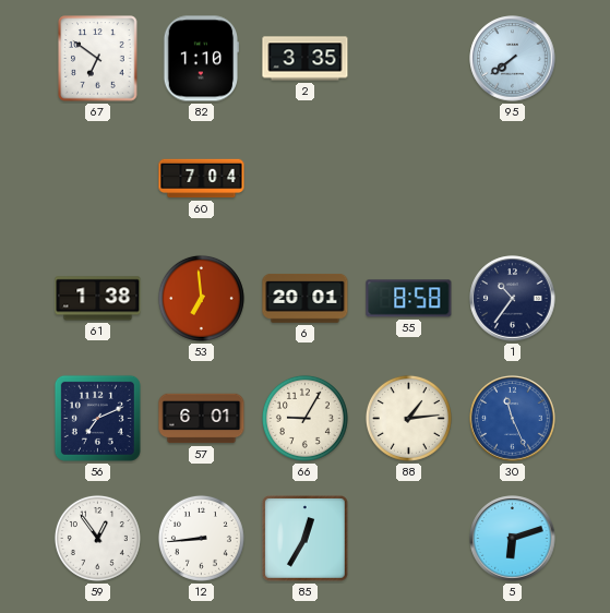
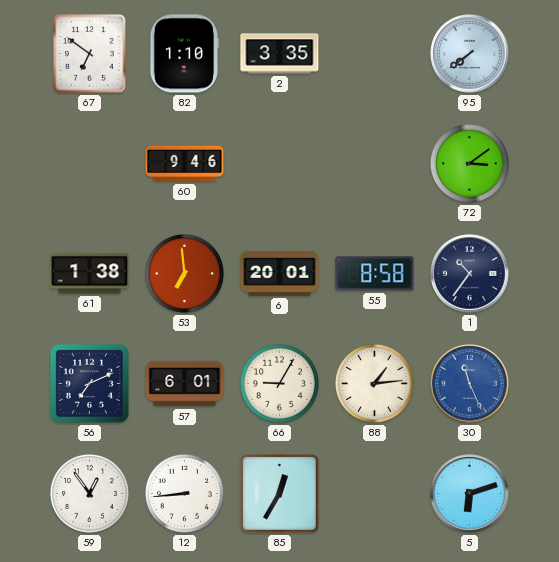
60: 7:04 -> 9:46 (185, 164)
72: none -> 3:09 (469, 163)
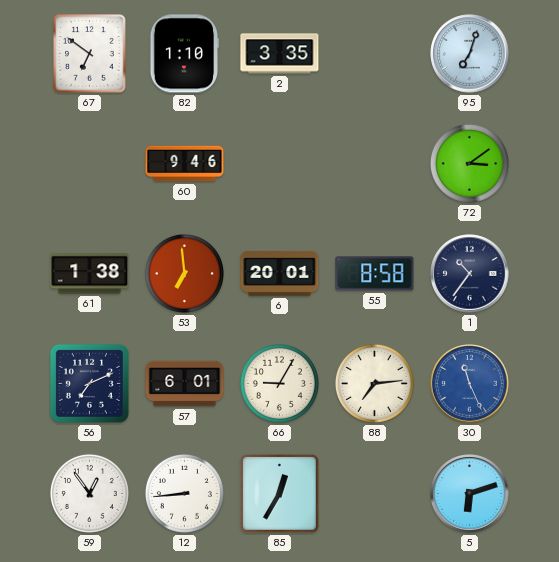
95: 7:39 -> 7:03 (470, 54)
88: 1:14 -> 7:14 (374, 383)
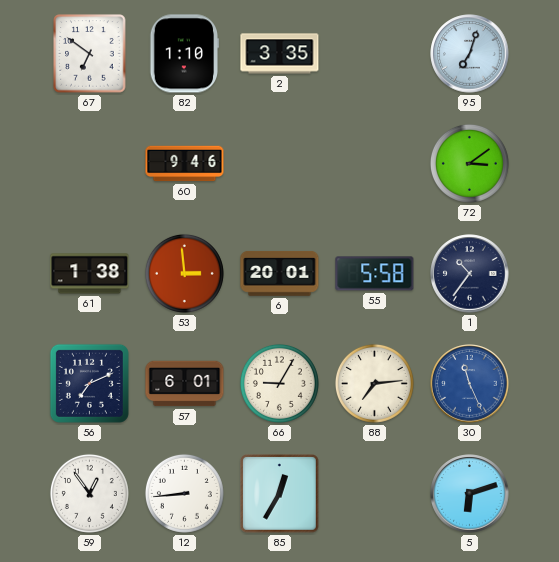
53: 6:59 -> 2:59 (184, 273)
55: 8:58 -> 5:58 (375, 274)
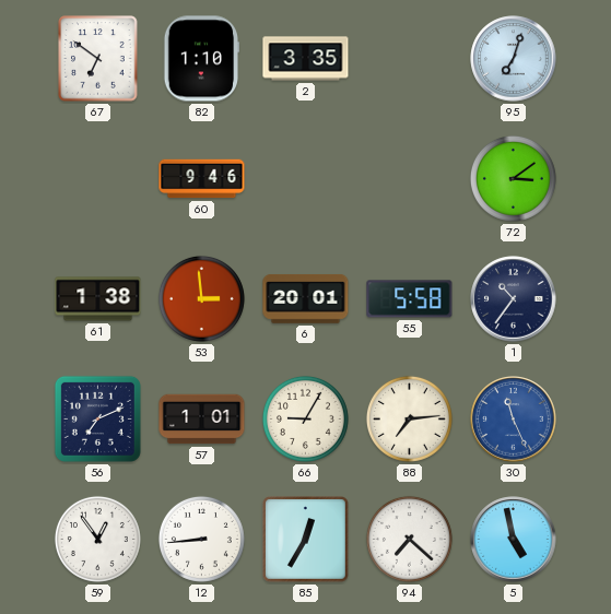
57: 6:01 -> 1:01 (202, 420)
94: none -> 7:22 (409, 539)
5: 6:12 -> 4:58 (514, 540)
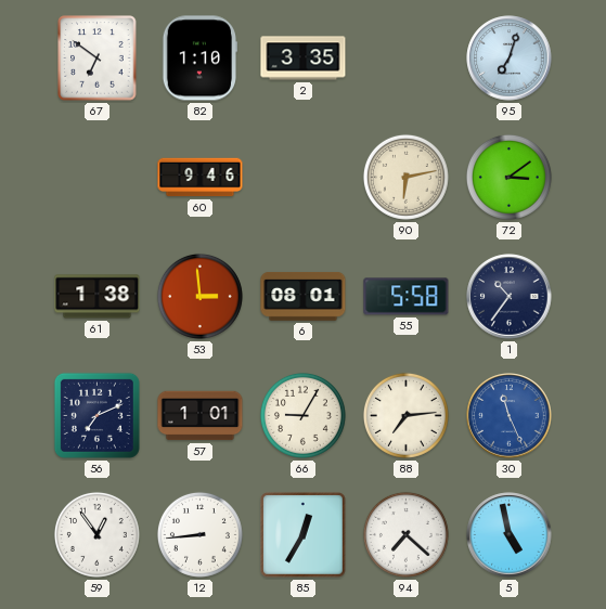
90: none -> 6:13 (405, 177)
6: 20:01 -> 08:01 (304, 297)
